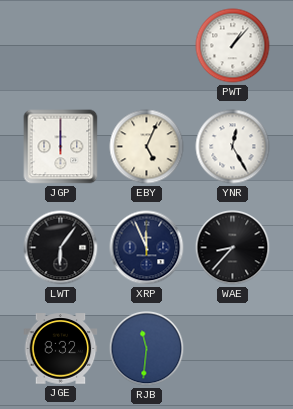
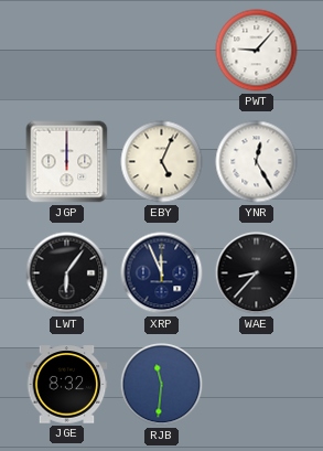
PWT: 1:07 -> 9:07 (257, 51)
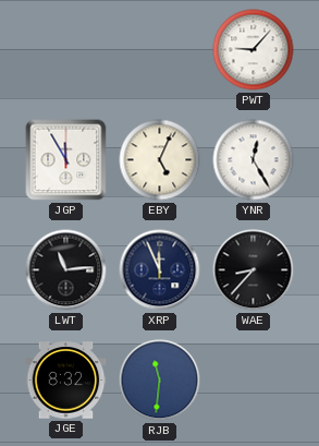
JGP: 12:00 -> 11:55 (66, 160)
LWT: 6:06 -> 11:14 (66, 270)
